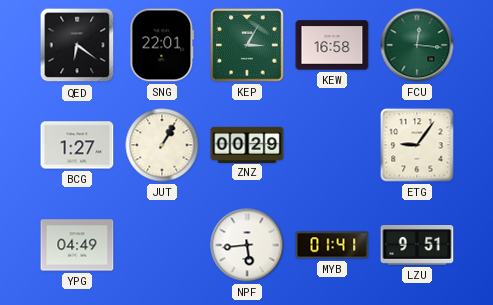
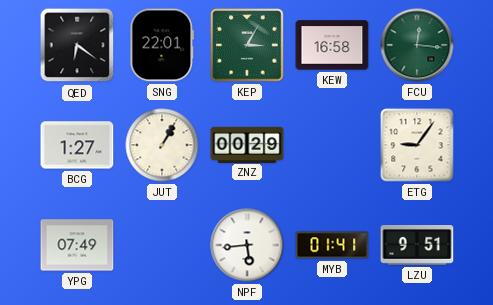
YPG: 04:49 -> 07:49 (77, 245)
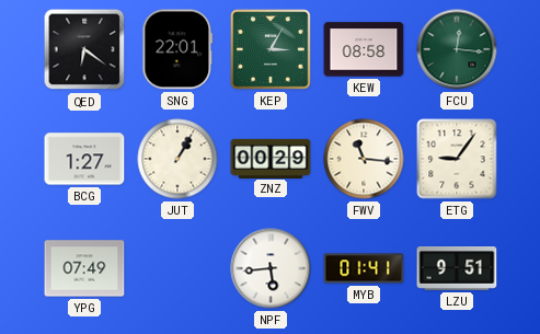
KEW: 16:58 -> 08:58 (364, 49)
FWV: none -> 11:16 (364, 159)
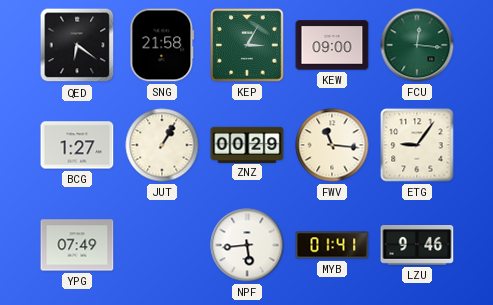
SNG: 22:01 -> 21:58 (162, 45)
KEW: 08:58 -> 09:00 (332, 45)
LZU: 9:51 -> 9:46 (417, 246)
